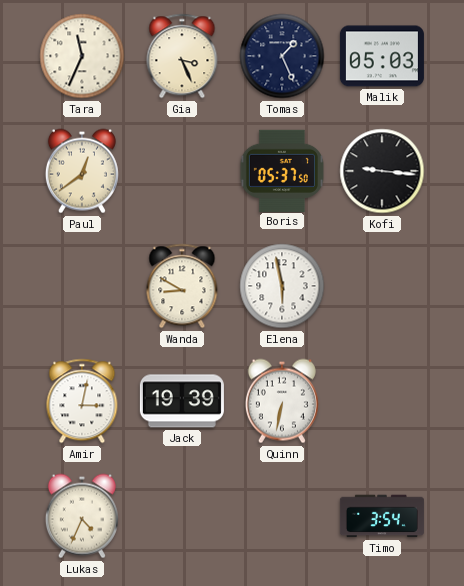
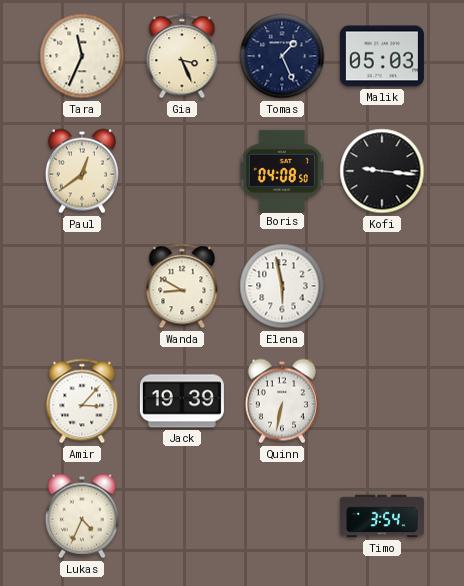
Boris: 05:37 -> 04:08 (282, 170)
Amir: 3:02 -> 3:07 (82, 401)
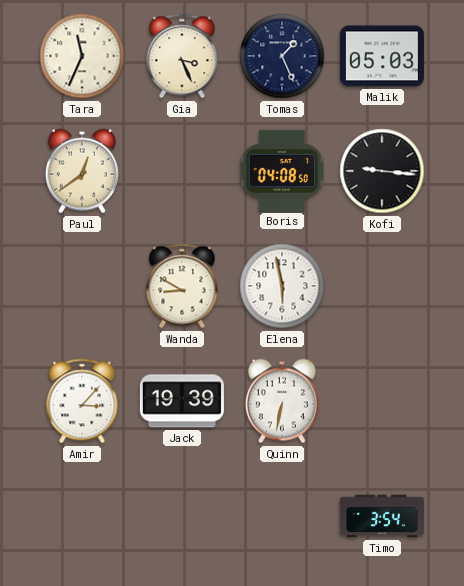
Lukas: 4:34 -> none (82, 516)
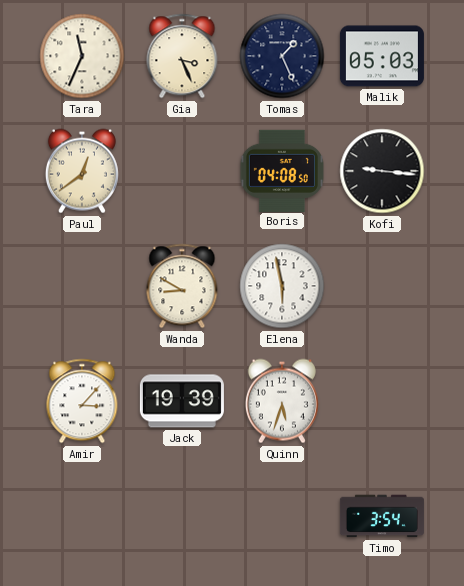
Quinn: 6:32 -> 5:33 (282, 401)
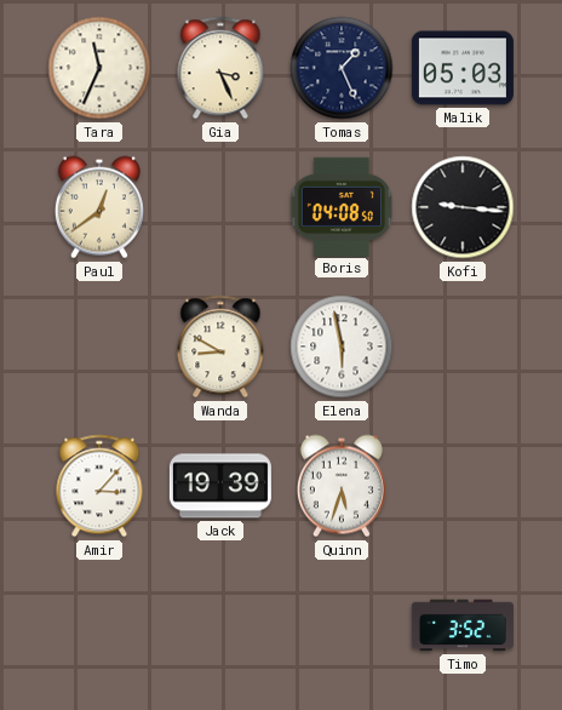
Timo: 3:54 -> 3:52 (463, 625)
